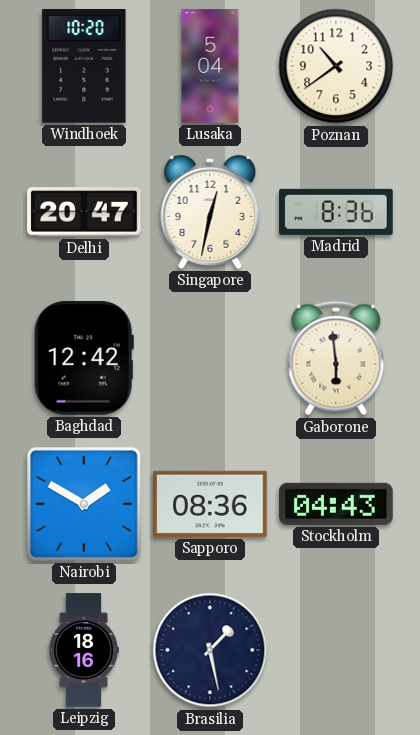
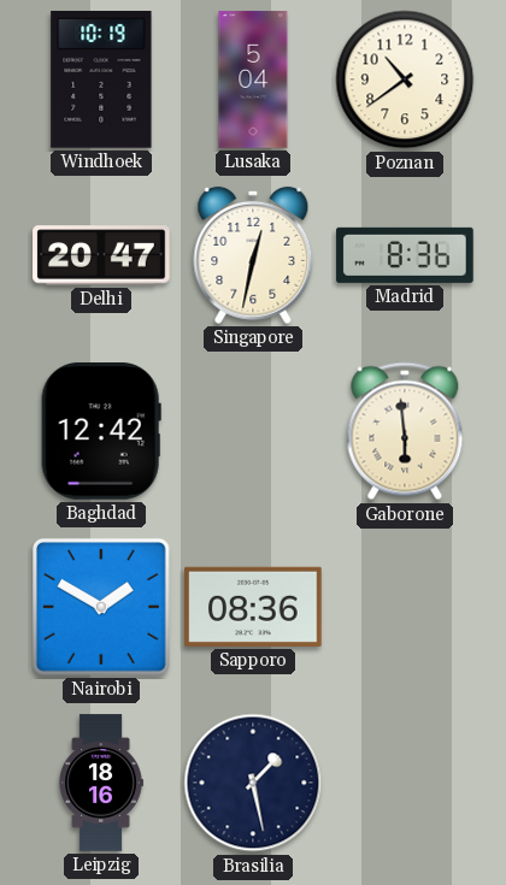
Windhoek: 10:20 -> 10:19 (101, 81)
Stockholm: 04:43 -> none (336, 504)
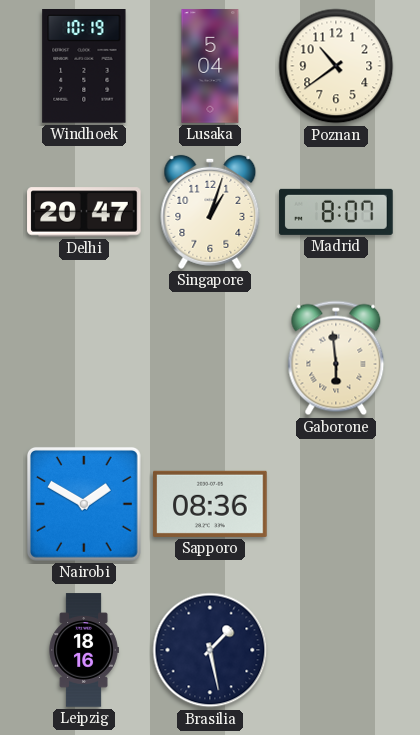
Singapore: 12:32 -> 1:03 (210, 212)
Madrid: 8:36 -> 8:07 (336, 212)
Baghdad: 12:42 -> none (101, 432)
